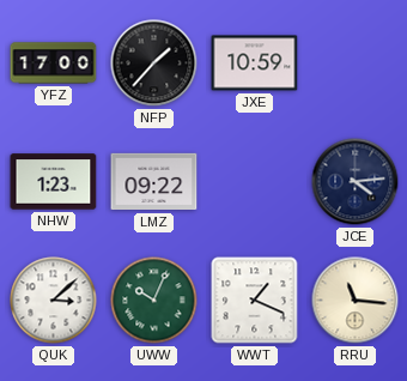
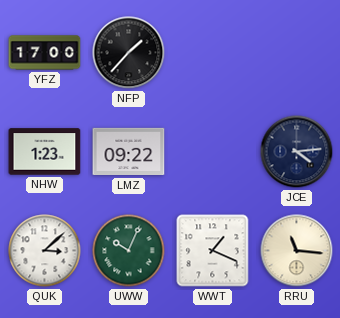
JXE: 10:59 -> none (255, 63)
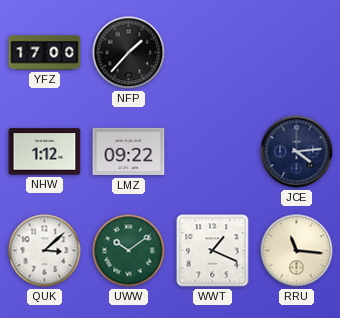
NHW: 1:23 -> 1:12 (45, 152)
UWW: 10:04 -> 10:09 (129, 251)
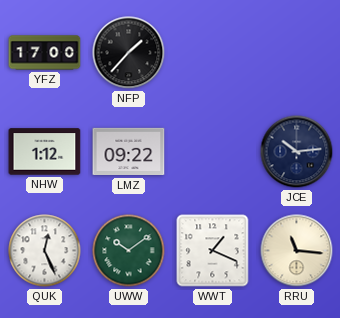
JCE: 4:14 -> 10:14 (297, 152)
QUK: 3:08 -> 12:26 (45, 251)
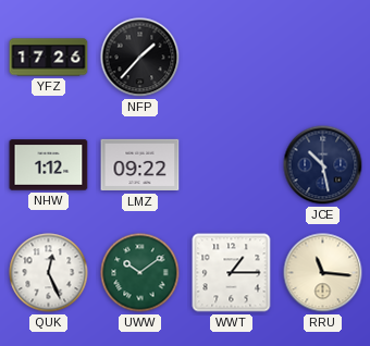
YFZ: 17:00 -> 17:26 (49, 58)
JCE: 10:14 -> 10:28 (323, 165)
WWT: 1:19 -> 1:15 (232, 273)
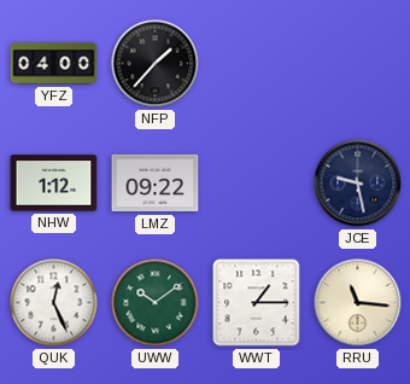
YFZ: 17:26 -> 04:00 (54, 64)
JCE: 10:28 -> 9:28 (358, 184)
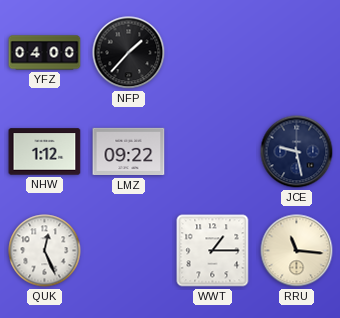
UWW: 10:09 -> none (156, 303)
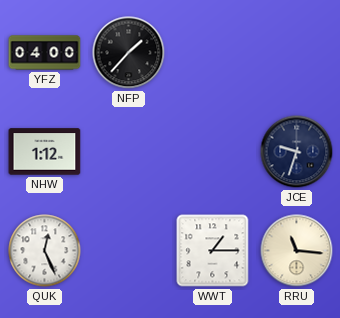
LMZ: 09:22 -> none (129, 152)
JCE: 9:28 -> 9:33 (297, 152)
